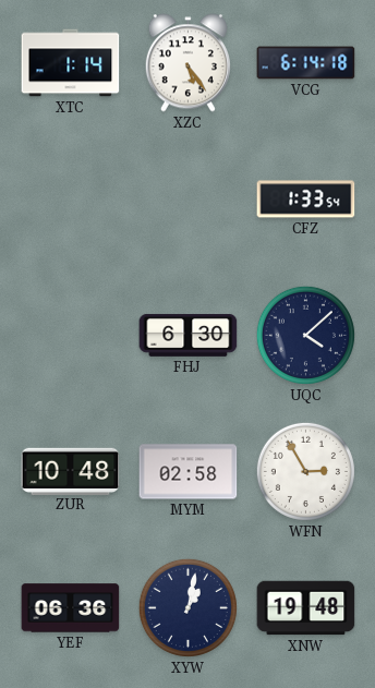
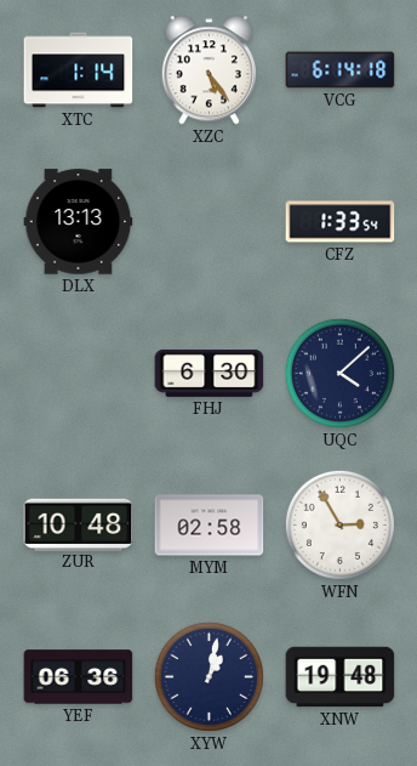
DLX: none -> 13:13 (79, 222)
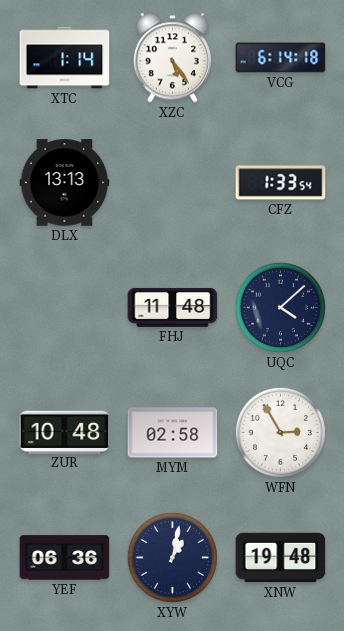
FHJ: 6:30 -> 11:48 (173, 307)
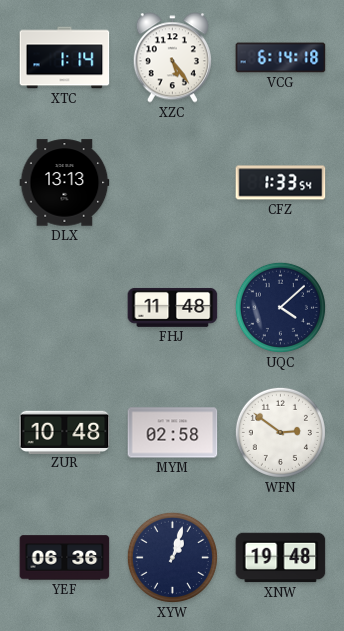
WFN: 2:55 -> 2:51 (280, 432)
XYW: 1:02 -> 1:03 (172, 557)
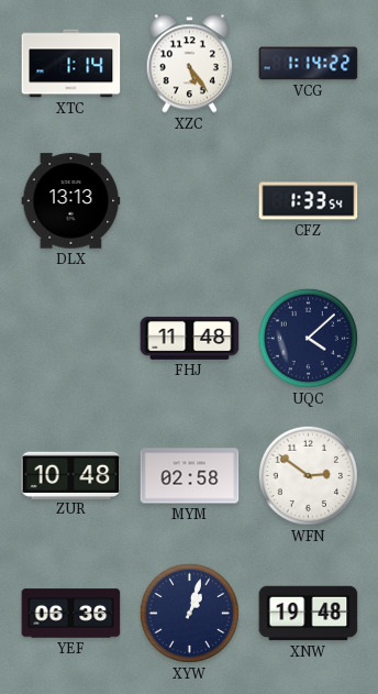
VCG: 6:14 -> 1:14 (309, 64)
